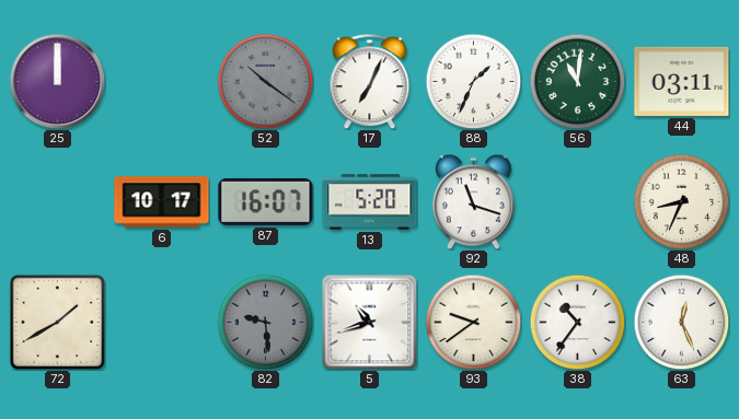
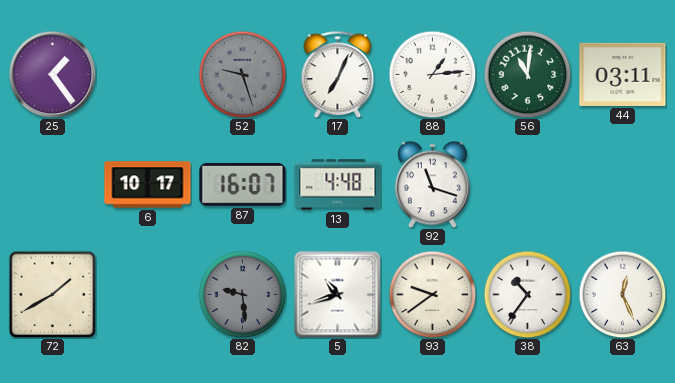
25: 12:00 -> 1:24 (52, 74)
52: 10:21 -> 9:27 (242, 74)
88: 1:34 -> 1:14 (432, 74)
13: 5:20 -> 4:48 (338, 185)
48: 8:34 -> none (681, 201)
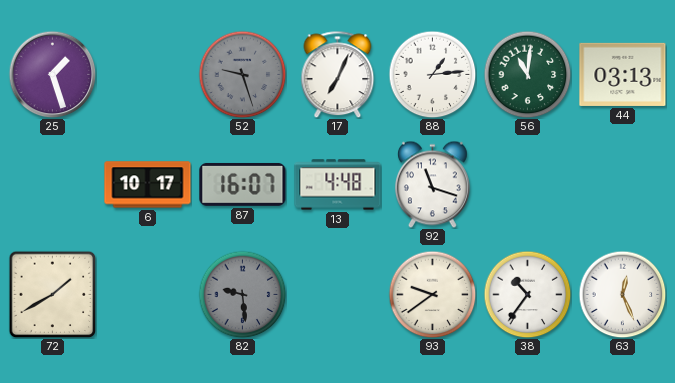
25: 1:24 -> 1:27 (52, 74)
44: 03:11 -> 03:13 (623, 74)
5: 10:42 -> none (337, 294)
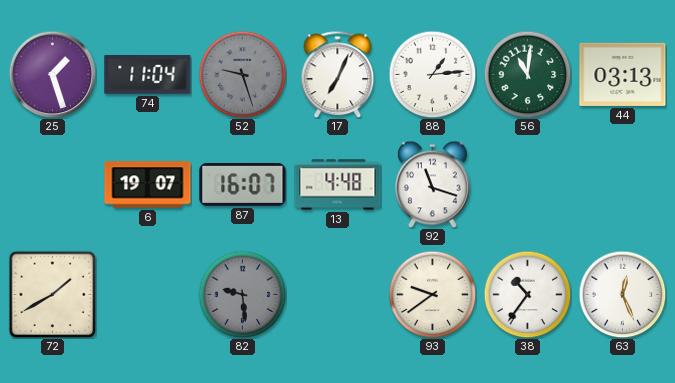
74: none -> 11:04 (148, 74)
6: 10:17 -> 19:07 (148, 185)
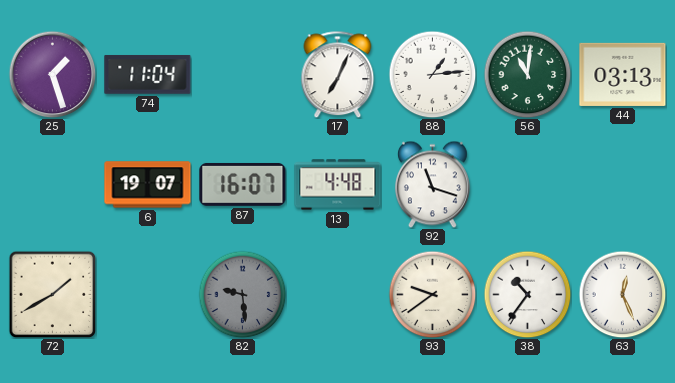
52: 9:27 -> none (242, 74)
